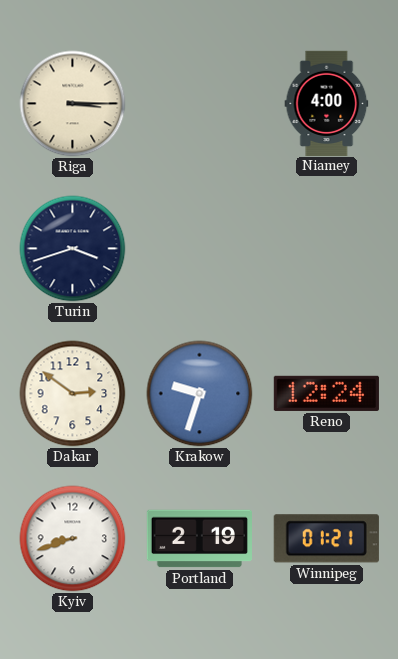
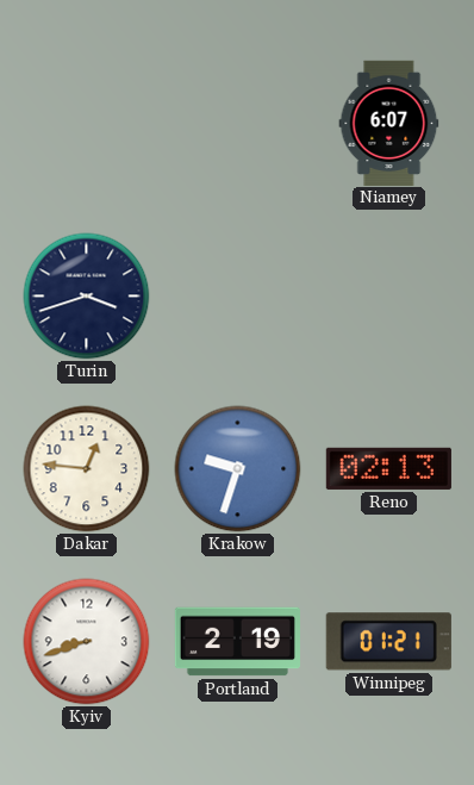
Riga: 3:15 -> none (73, 104)
Niamey: 4:00 -> 6:07 (389, 123)
Dakar: 2:51 -> 12:46 (87, 469)
Reno: 12:24 -> 02:13 (388, 468)
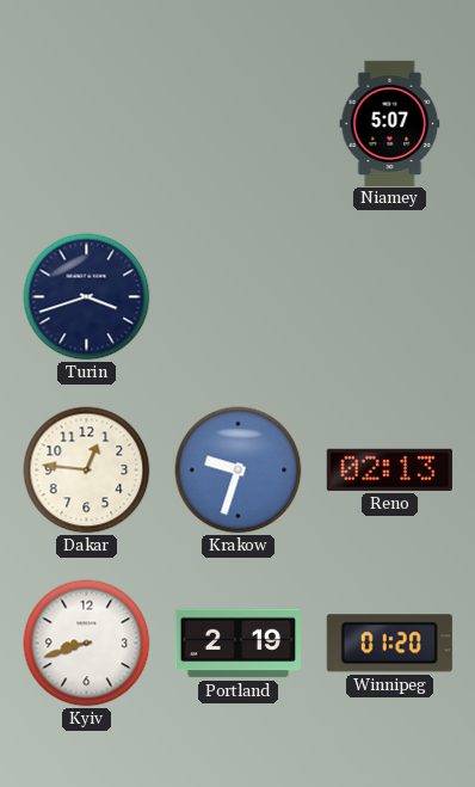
Niamey: 6:07 -> 5:07 (390, 123)
Winnipeg: 01:21 -> 01:20 (389, 644)
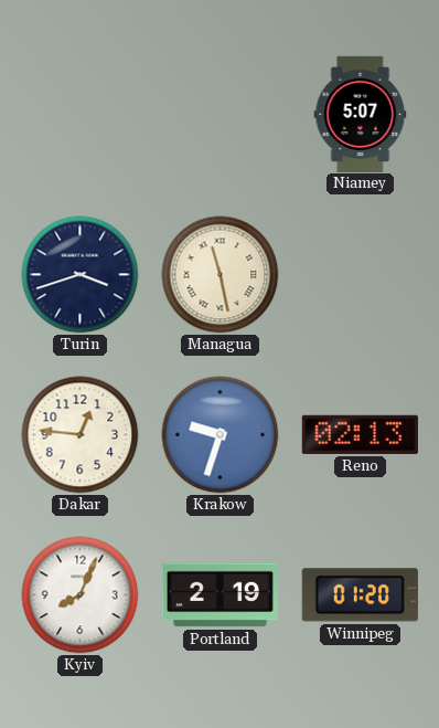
Managua: none -> 11:28 (221, 275)
Kyiv: 8:42 -> 8:04 (81, 595)
